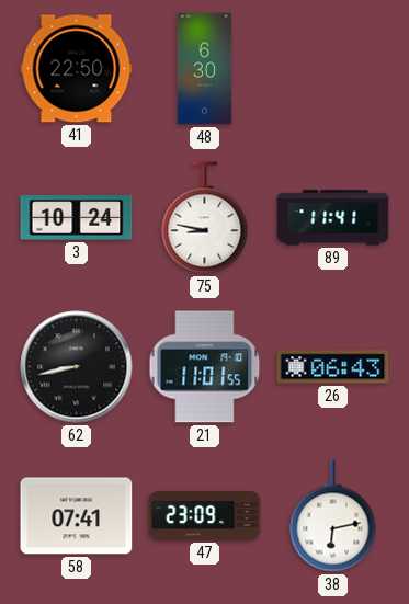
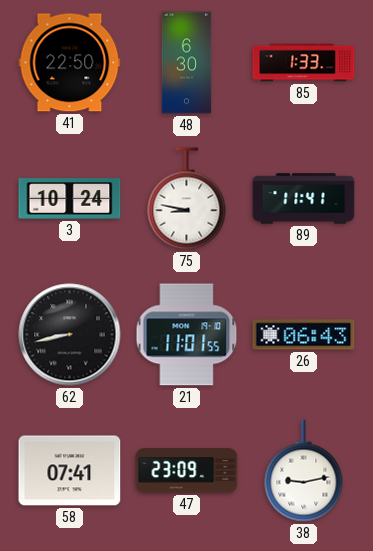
85: none -> 1:33 (304, 63)
38: 6:13 -> 9:13 (304, 471)
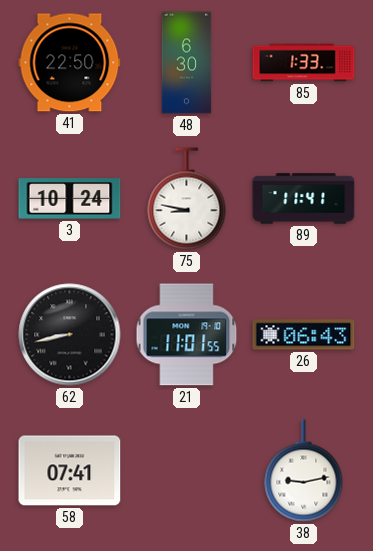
47: 23:09 -> none (187, 471)
